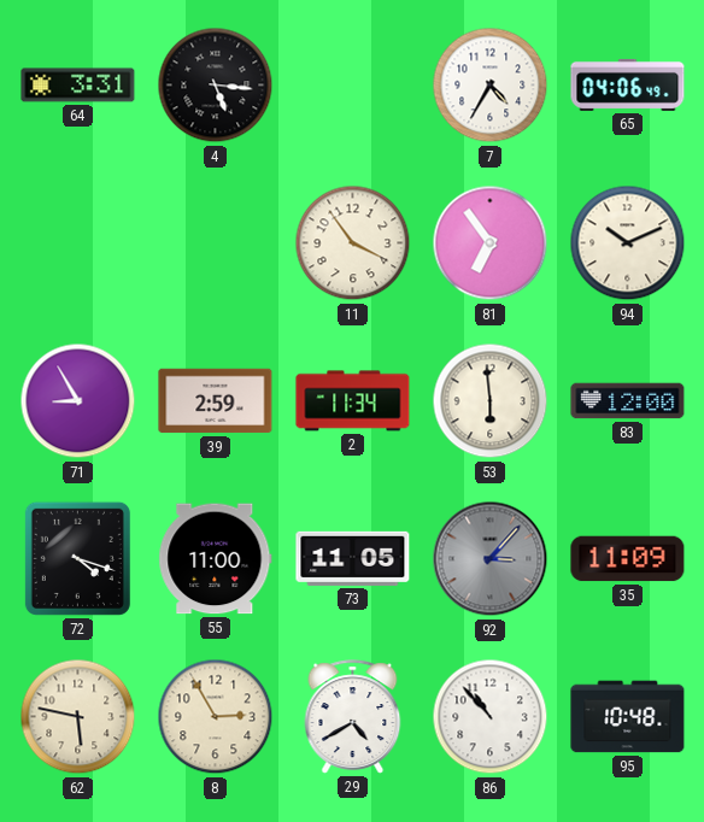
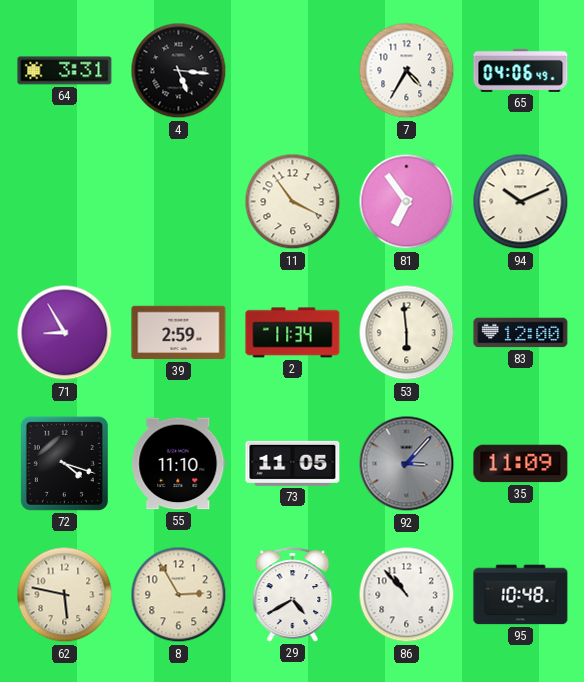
55: 11:00 -> 11:10 (179, 464)
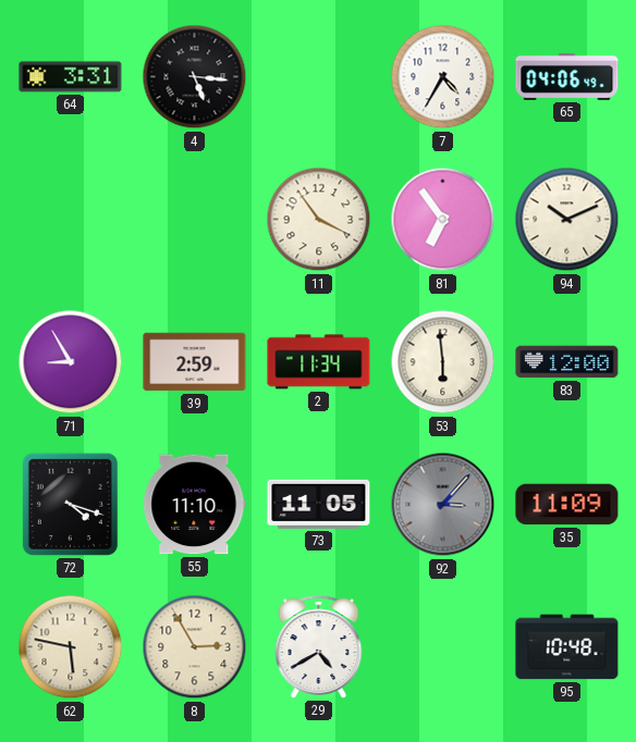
86: 10:53 -> none (407, 595)
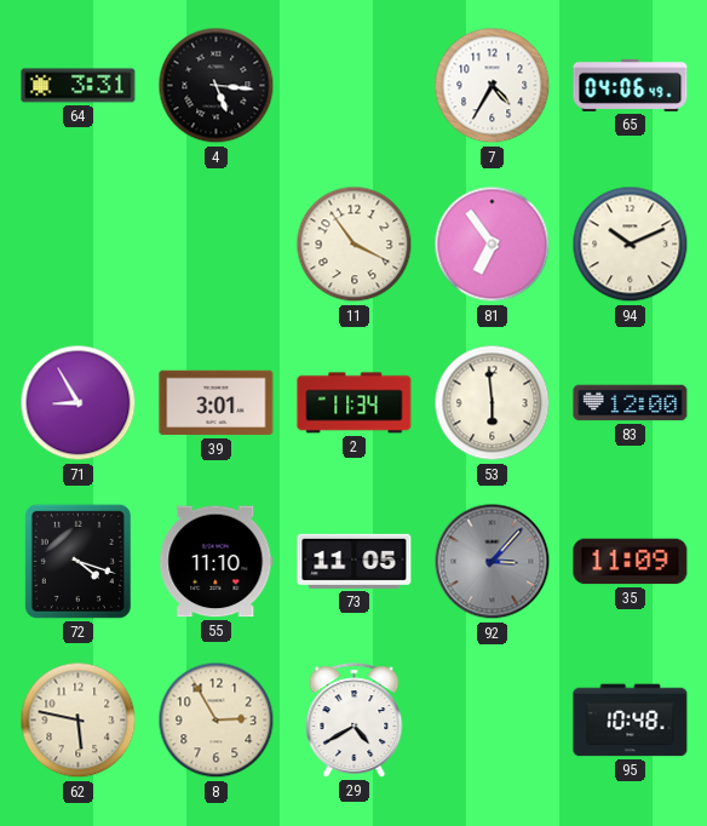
39: 2:59 -> 3:01 (217, 403)
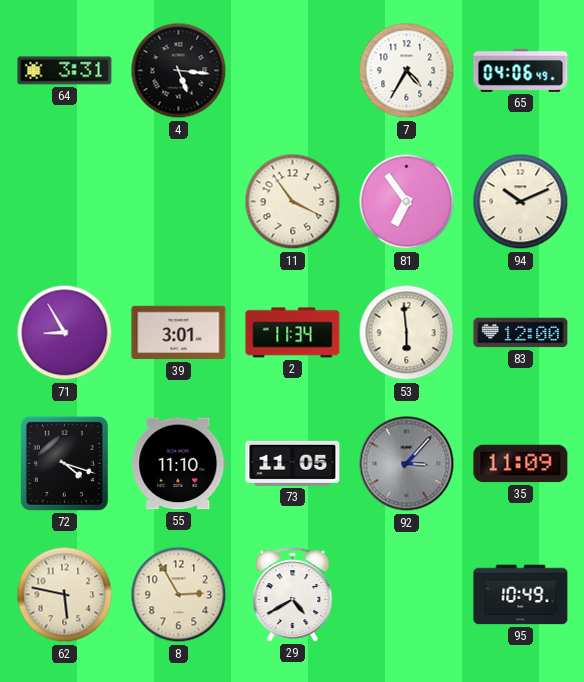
95: 10:48 -> 10:49 (521, 595)
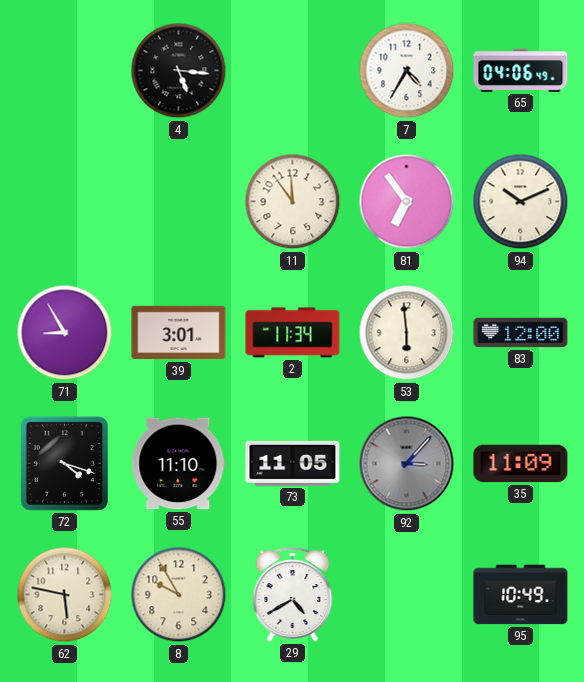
64: 3:31 -> none (65, 71)
11: 3:54 -> 11:54 (293, 202)
8: 2:55 -> 9:55 (179, 595)
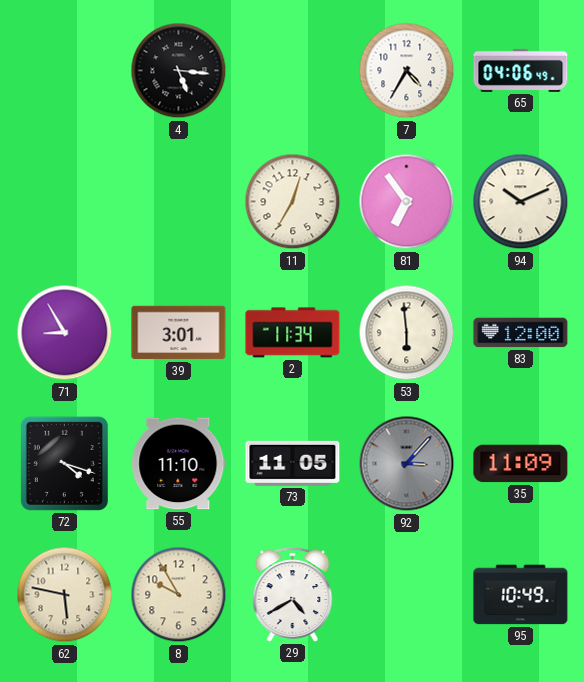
11: 11:54 -> 12:35 (293, 202)
